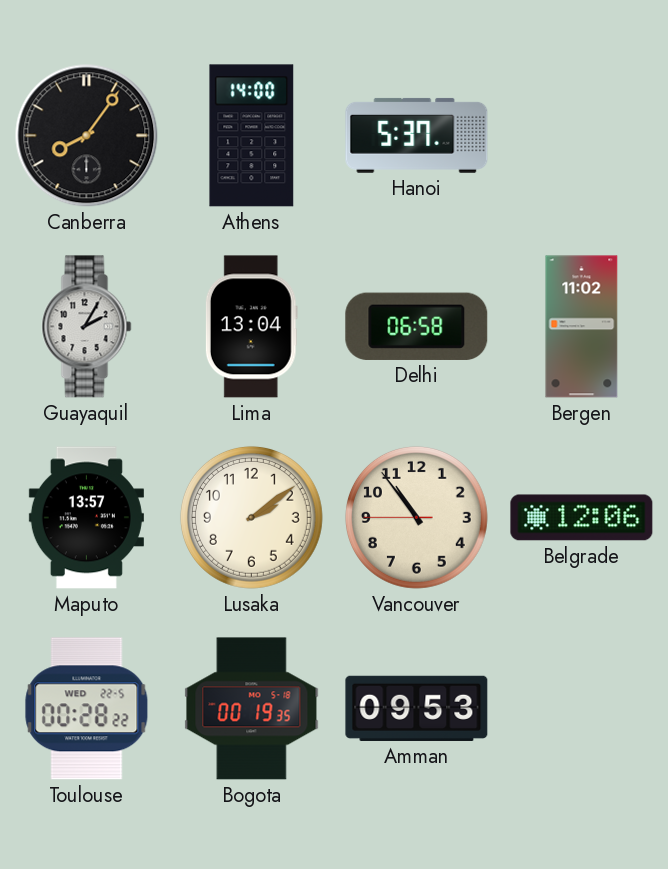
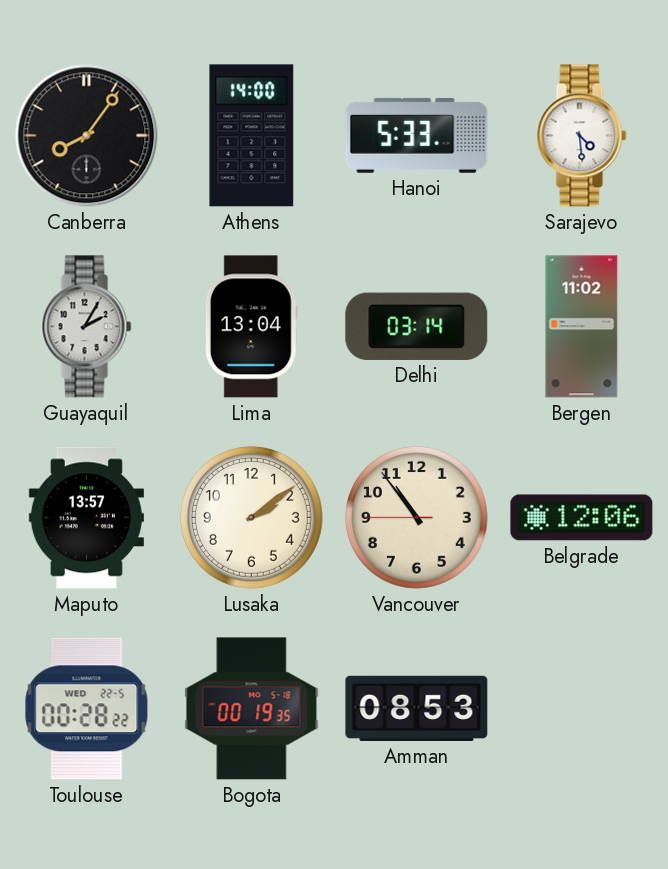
Hanoi: 5:37 -> 5:33 (417, 135)
Sarajevo: none -> 4:29 (582, 136)
Delhi: 06:58 -> 03:14 (417, 326)
Amman: 09:53 -> 08:53 (417, 708)
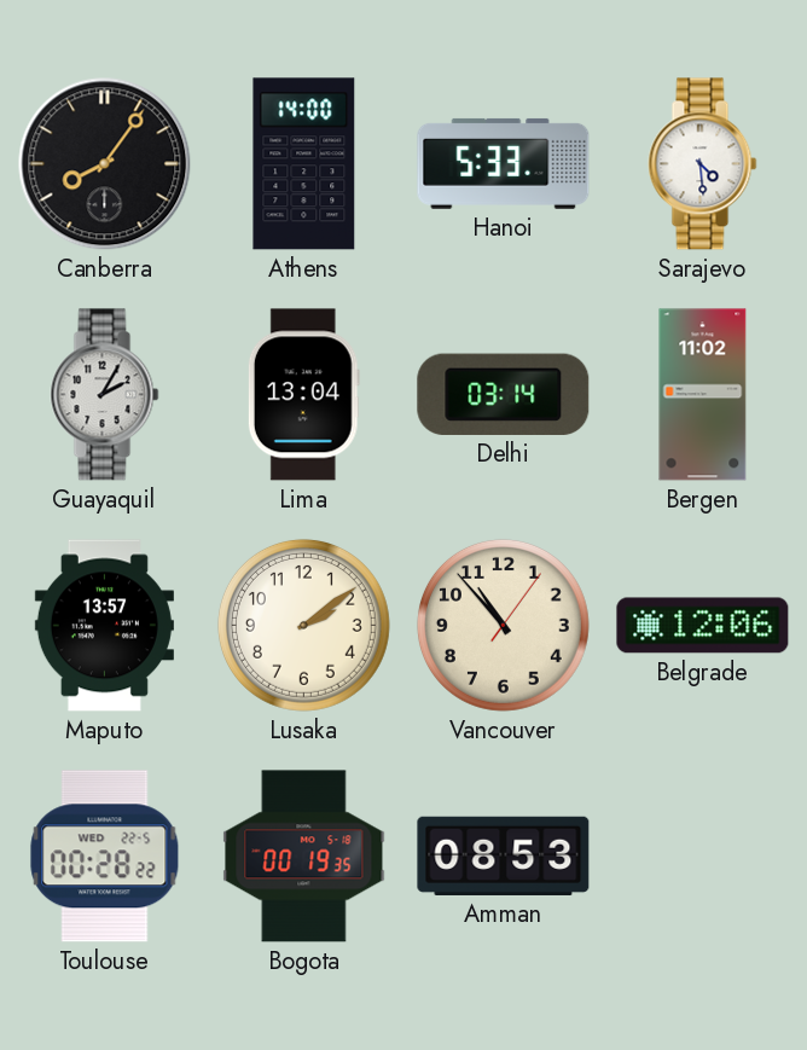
Vancouver: 10:53:45 -> 10:53:06 (503, 625)
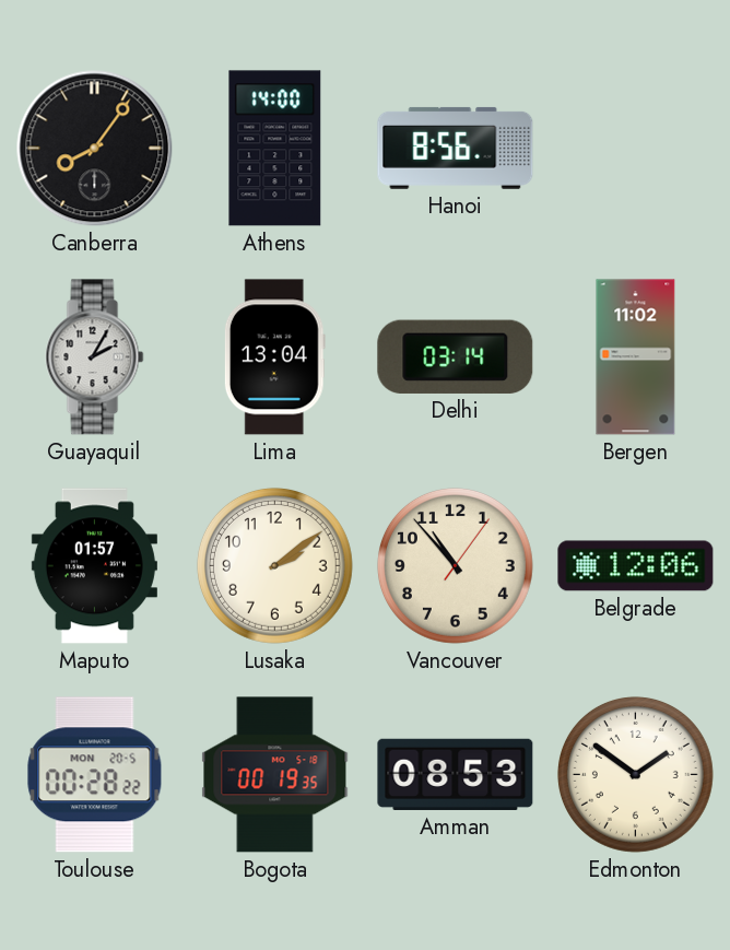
Hanoi: 5:33 -> 8:56 (456, 148)
Sarajevo: 4:29 -> none (703, 164)
Maputo: 13:57 -> 01:57 (94, 566)
Toulouse date: WED 22-5 -> MON 20-5 (95, 775)
Edmonton: none -> 1:51 (635, 774)
